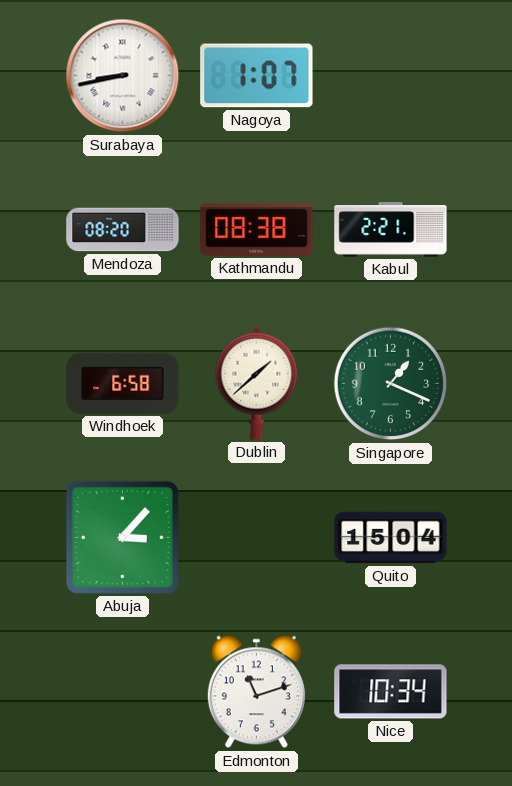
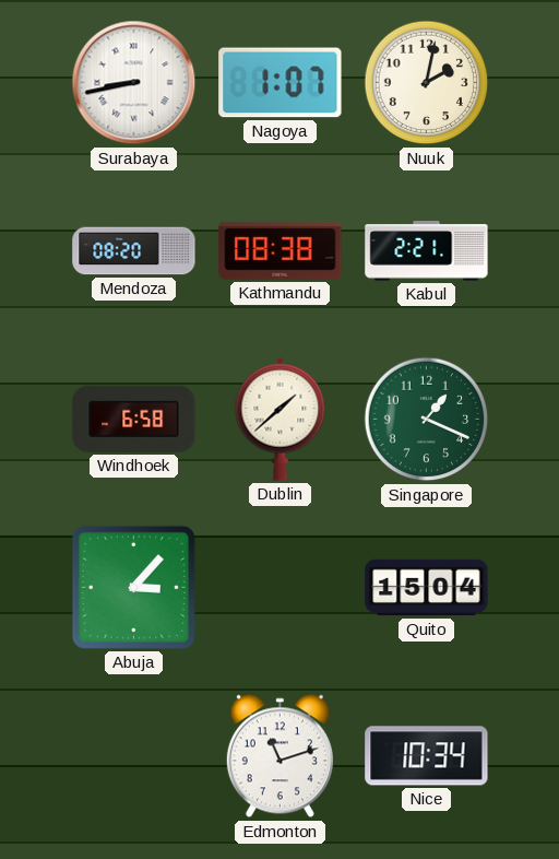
Nuuk: none -> 2:02 (427, 83)
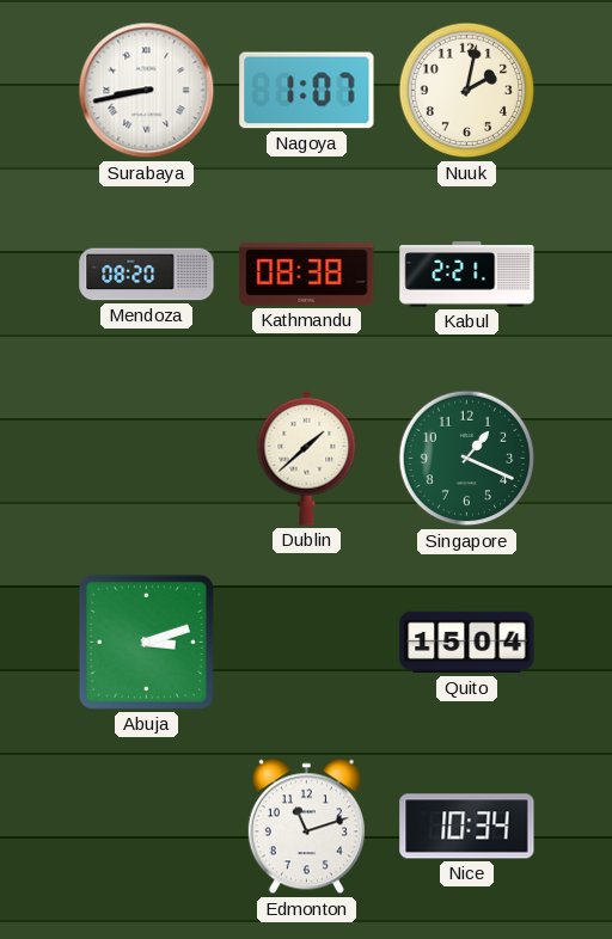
Windhoek: 6:58 -> none (134, 419)
Abuja: 3:07 -> 3:12 (146, 642)
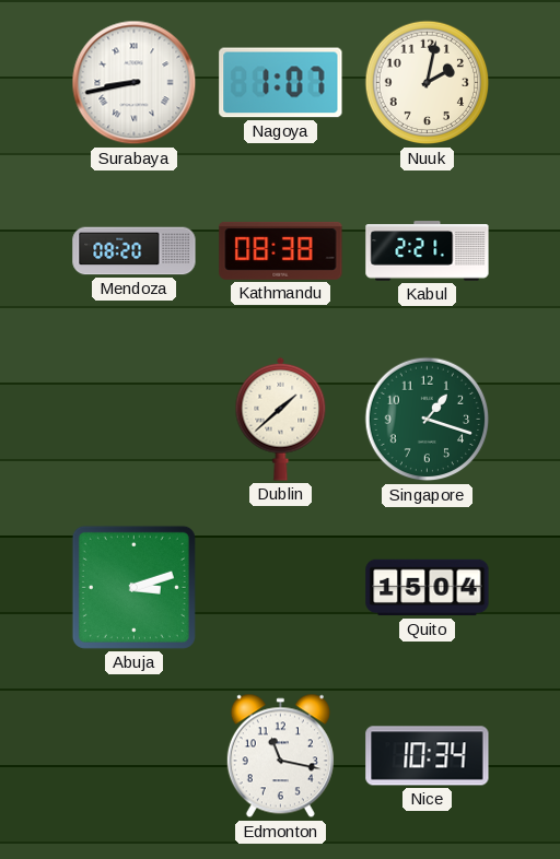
Singapore: 1:19 -> 1:18 (428, 420)
Edmonton: 11:12 -> 11:17 (280, 756)
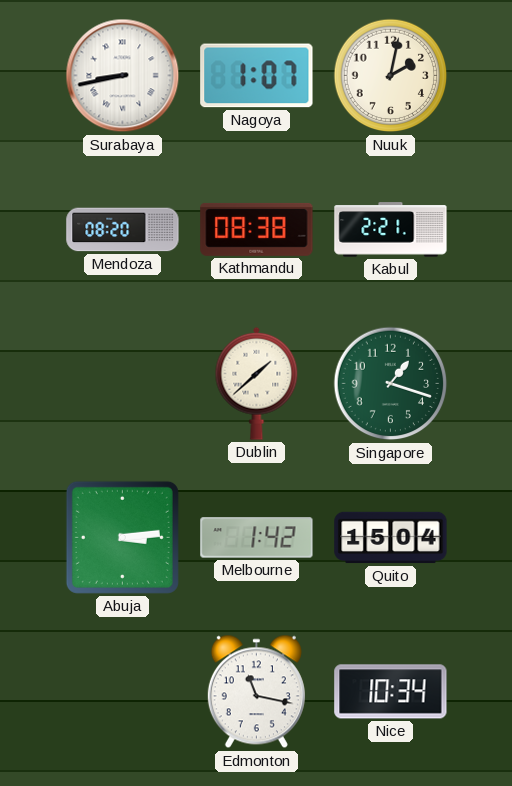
Abuja: 3:12 -> 3:14 (122, 537)
Melbourne: none -> 1:42 (257, 538)
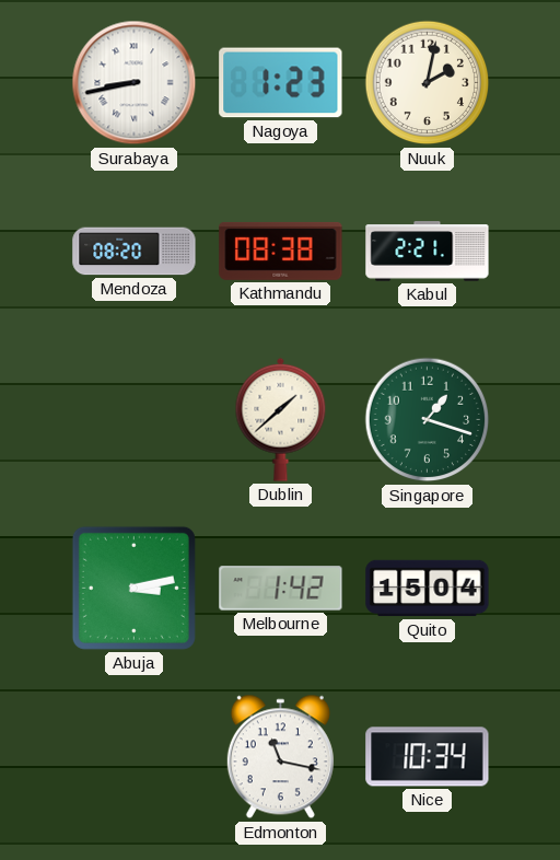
Nagoya: 1:07 -> 1:23 (281, 83)
Abuja: 3:14 -> 3:13 (133, 588)
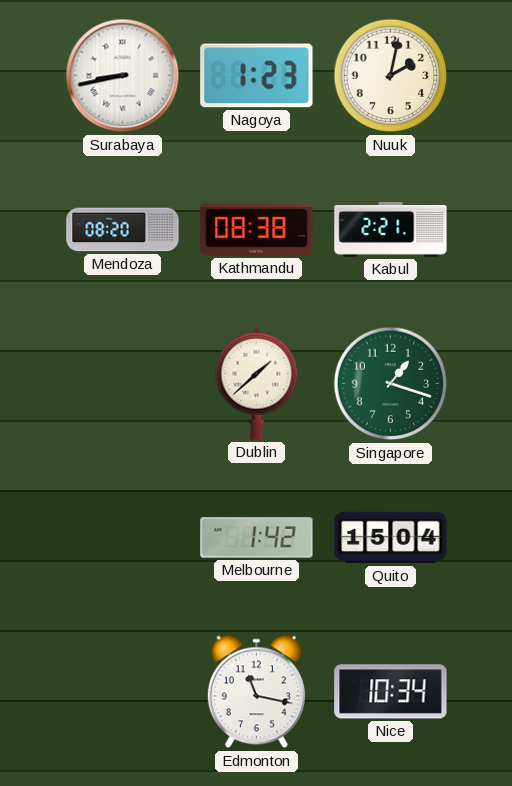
Abuja: 3:13 -> none (133, 588)
